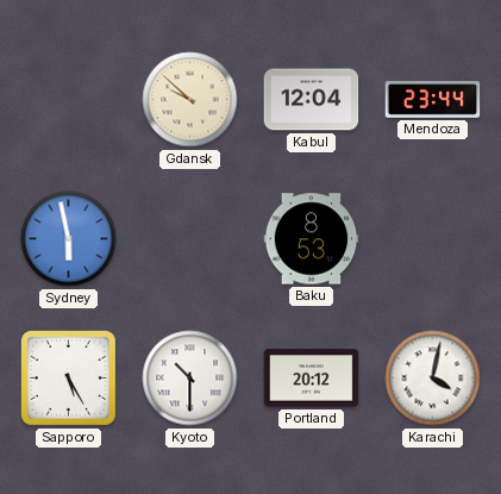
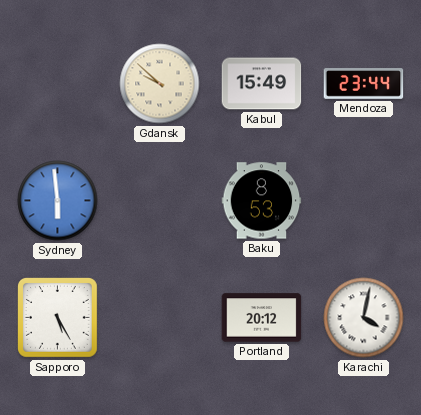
Kabul: 12:04 -> 15:49 (262, 84)
Sydney: 5:58 -> 5:59 (58, 201)
Kyoto: 10:30 -> none (190, 379)
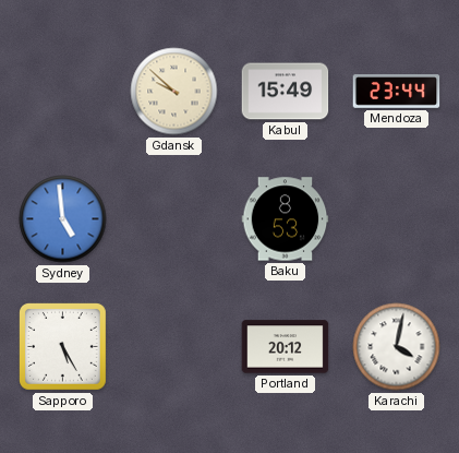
Sydney: 5:59 -> 4:59 (63, 219)
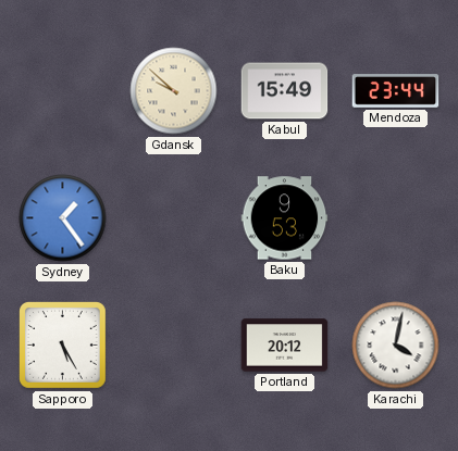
Sydney: 4:59 -> 1:24 (63, 218)
Baku: 8:53 -> 9:53 (285, 218)
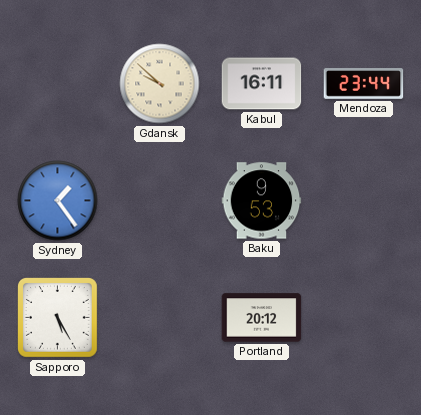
Kabul: 15:49 -> 16:11 (262, 84)
Karachi: 4:02 -> none (396, 346)
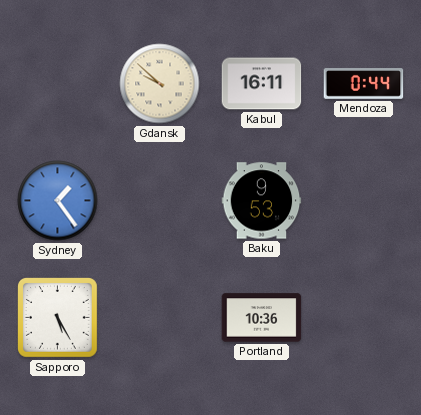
Mendoza: 23:44 -> 0:44 (364, 84)
Portland: 20:12 -> 10:36 (262, 318)
